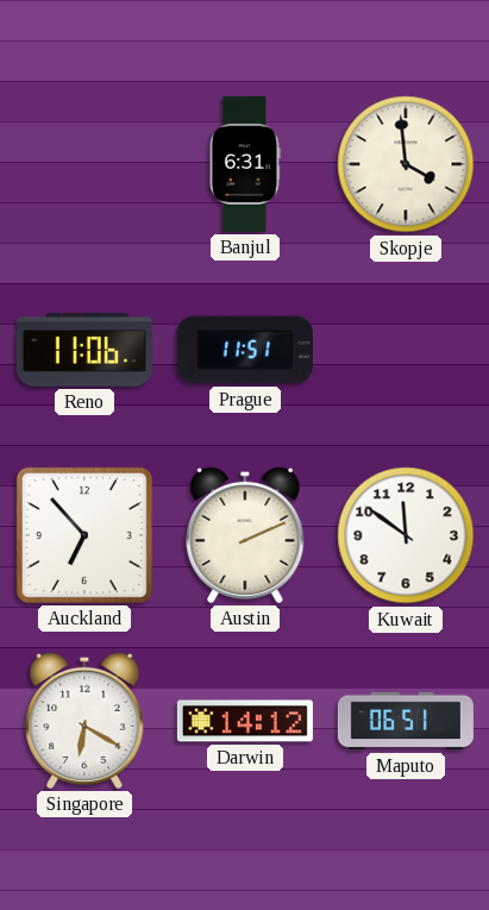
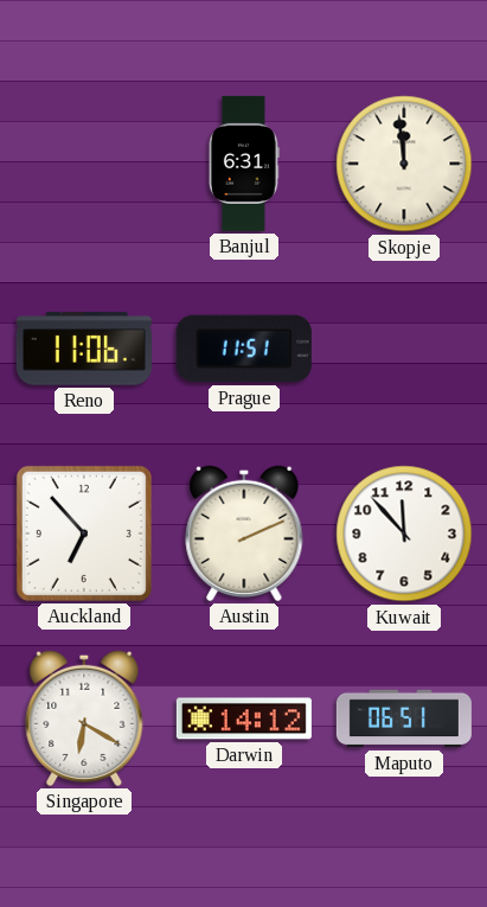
Skopje: 3:59 -> 11:59 (404, 164)
Kuwait: 11:51 -> 11:53 (404, 534)
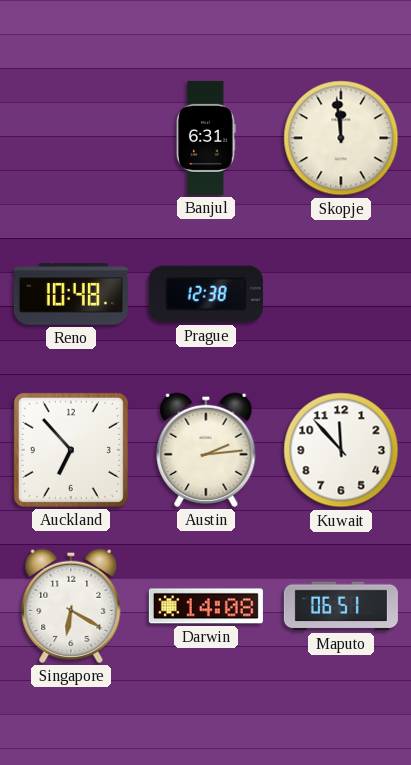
Reno: 11:06 -> 10:48 (71, 294)
Prague: 11:51 -> 12:38 (206, 294)
Austin: 2:11 -> 2:14 (206, 450)
Darwin: 14:12 -> 14:08 (206, 606)
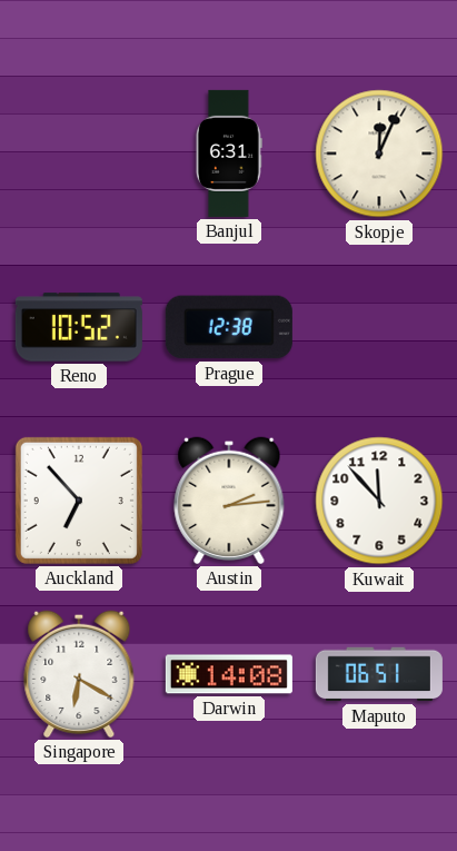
Skopje: 11:59 -> 12:04 (379, 154)
Reno: 10:48 -> 10:52 (79, 327)
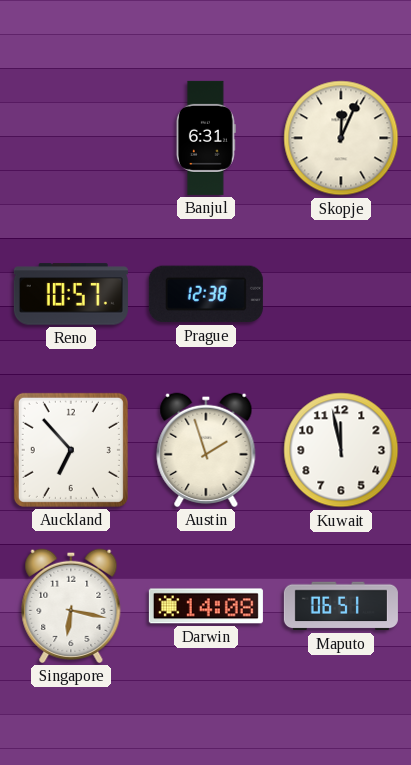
Reno: 10:52 -> 10:57 (71, 294)
Austin: 2:14 -> 1:57 (206, 450)
Kuwait: 11:53 -> 11:58 (341, 450)
Singapore: 6:20 -> 6:17 (71, 606)
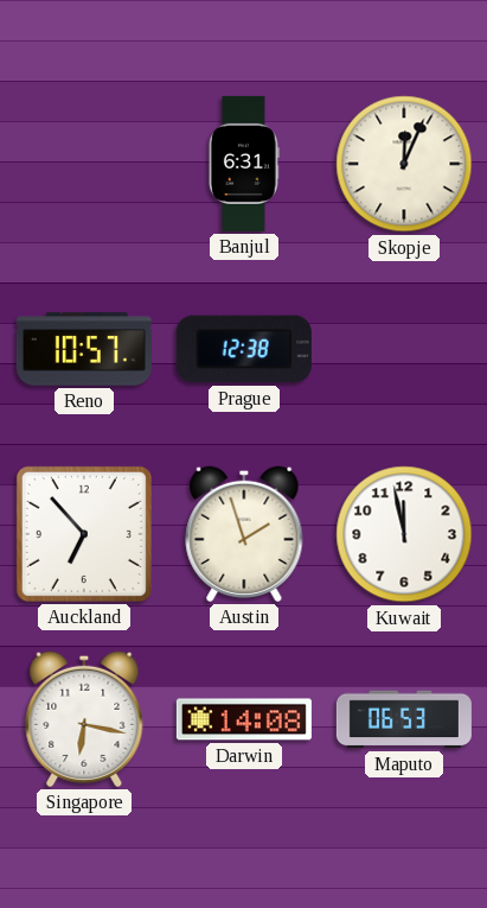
Maputo: 06:51 -> 06:53 (404, 719)
